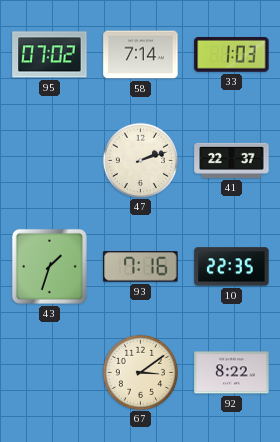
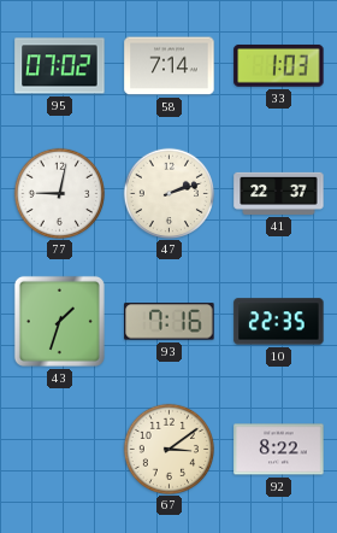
77: none -> 9:02 (59, 193)
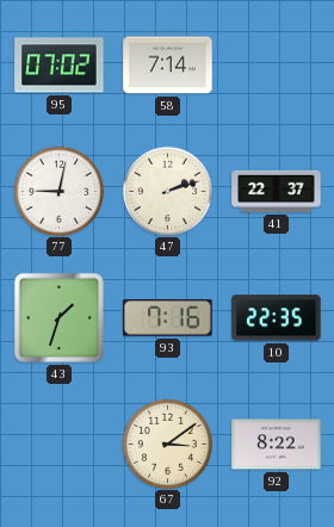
33: 1:03 -> none (279, 65)
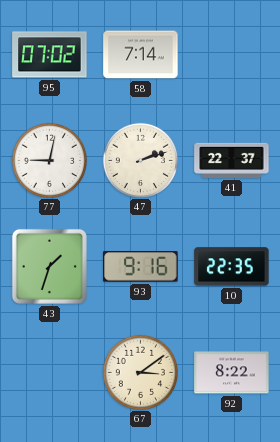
93: 7:16 -> 9:16 (141, 267)
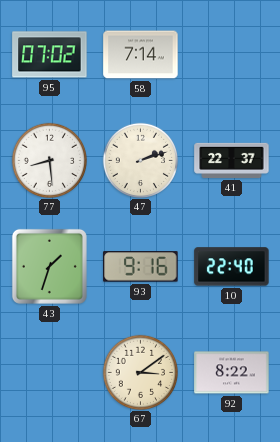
77: 9:02 -> 8:29 (49, 160)
10: 22:35 -> 22:40 (232, 267)
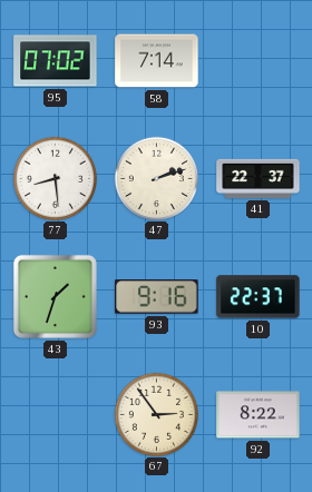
10: 22:40 -> 22:37 (259, 297)
67: 3:09 -> 2:54 (156, 414)
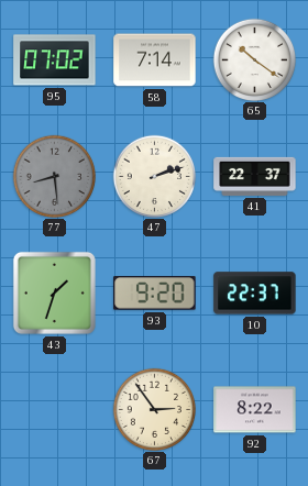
65: none -> 10:21 (254, 59)
77 dial: white -> grey (54, 176)
93: 9:16 -> 9:20 (155, 294)
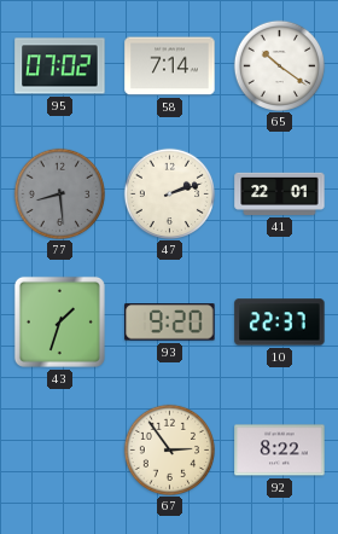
41: 22:37 -> 22:01 (280, 193)
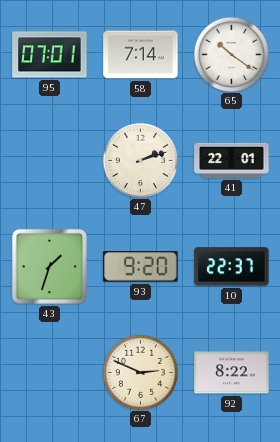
95: 07:02 -> 07:01 (50, 55)
77: 8:29 -> none (59, 193)
67: 2:54 -> 2:49 (140, 372)
